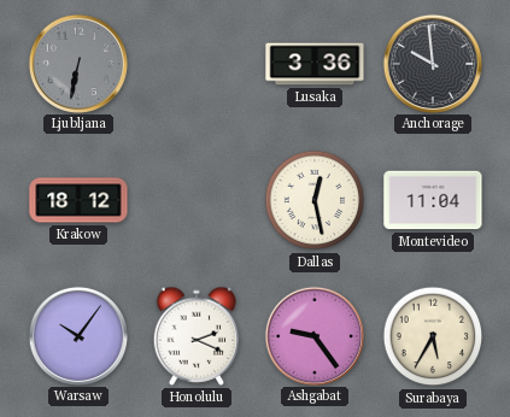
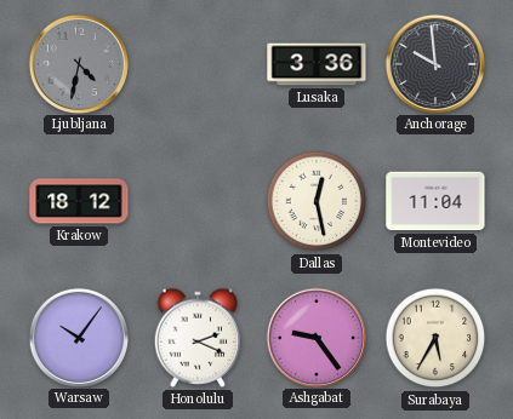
Ljubljana: 6:32 -> 4:32 (78, 63)
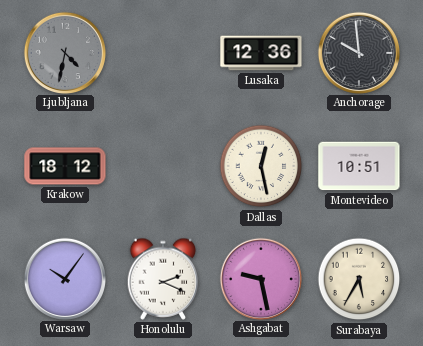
Lusaka: 3:36 -> 12:36 (261, 53)
Montevideo: 11:04 -> 10:51 (359, 166)
Ashgabat: 9:24 -> 9:28 (260, 278)
